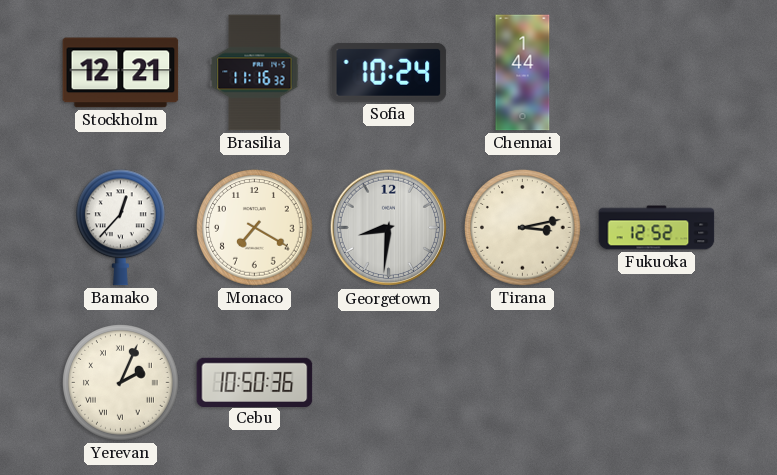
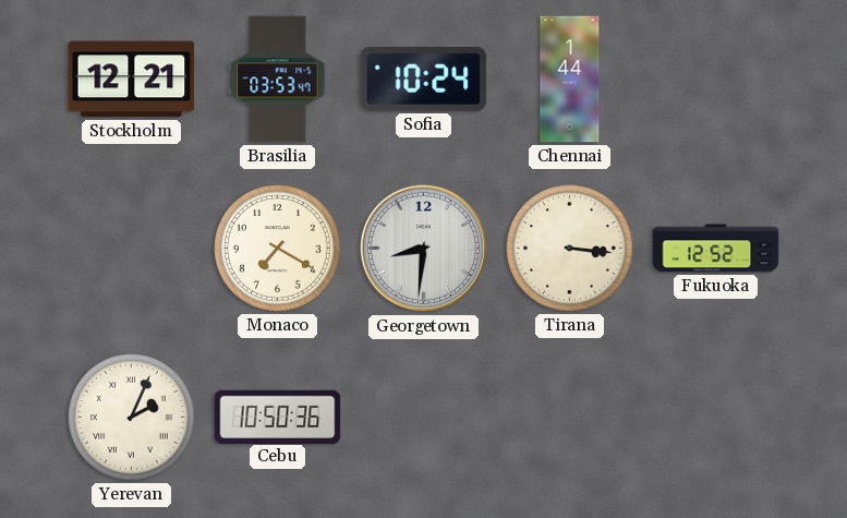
Brasilia: 11:16 -> 03:53 (278, 80)
Bamako: 12:37 -> none (121, 228)
Tirana: 3:13 -> 3:16 (570, 249)
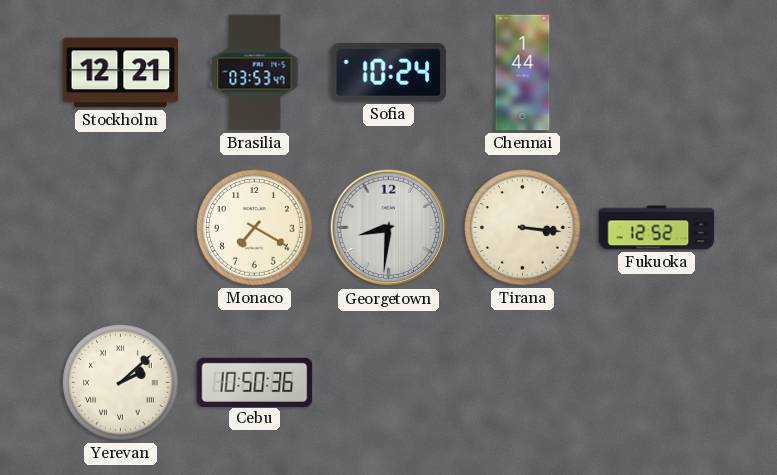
Yerevan: 2:04 -> 2:08 (121, 383)
